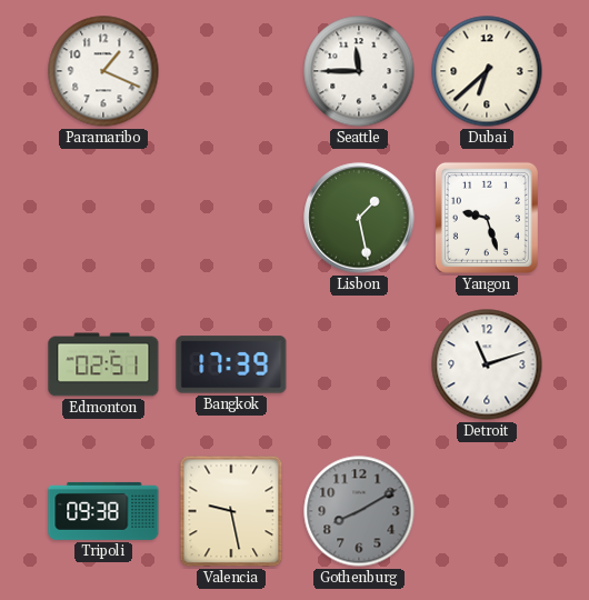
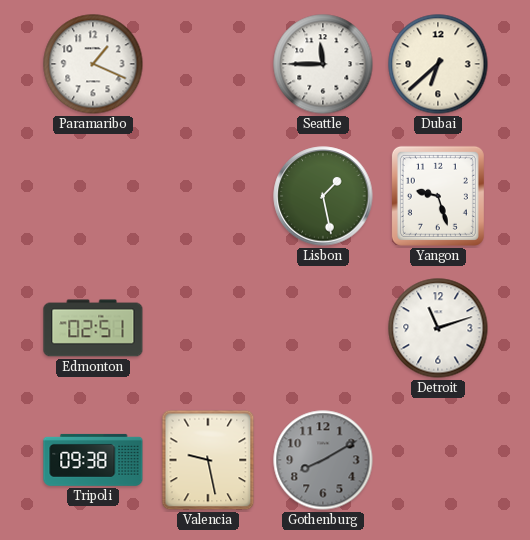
Bangkok: 17:39 -> none (231, 364)
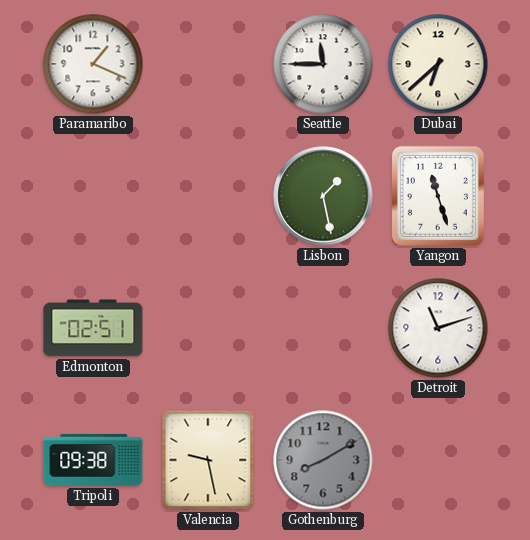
Yangon: 9:27 -> 11:27 (438, 196)
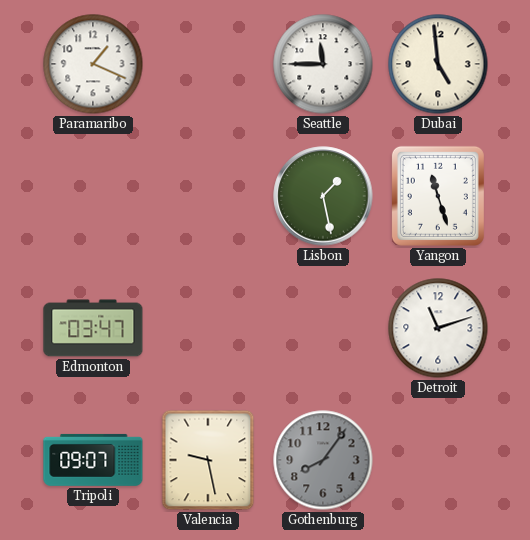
Dubai: 6:38 -> 4:59 (438, 64)
Edmonton: 02:51 -> 03:47 (93, 328)
Tripoli: 09:38 -> 09:07 (93, 460)
Gothenburg: 8:10 -> 8:06 (323, 460)
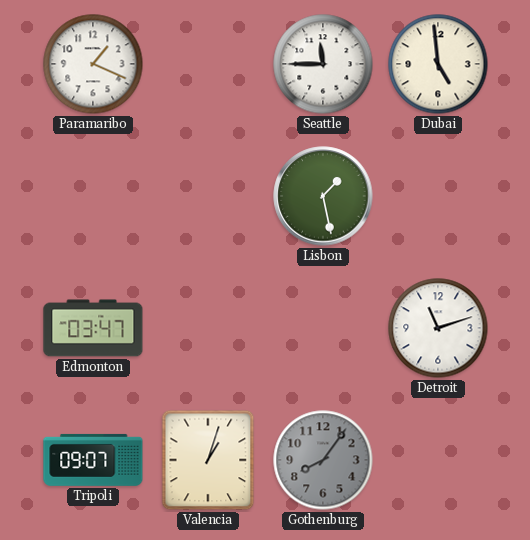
Yangon: 11:27 -> none (438, 196)
Valencia: 9:28 -> 1:03 (208, 460)
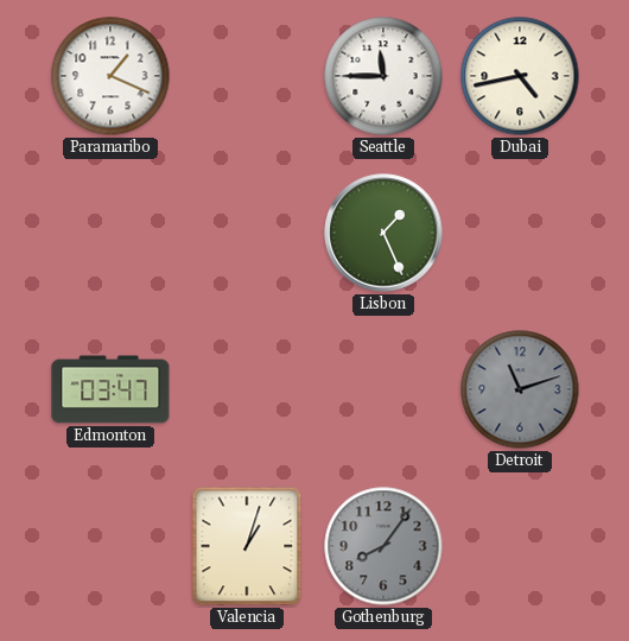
Dubai: 4:59 -> 4:43 (520, 76)
Lisbon: 1:28 -> 1:26 (383, 233)
Detroit dial: white -> grey (520, 389)
Tripoli: 09:07 -> none (93, 460)
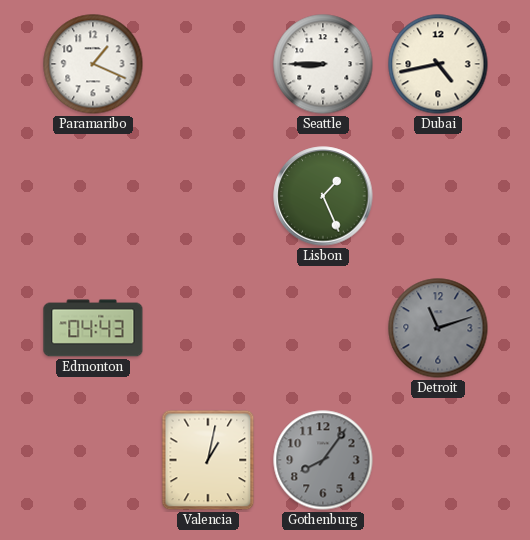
Seattle: 11:45 -> 8:45 (323, 64)
Edmonton: 03:47 -> 04:43 (93, 328)
Valencia: 1:03 -> 1:02 (208, 460)
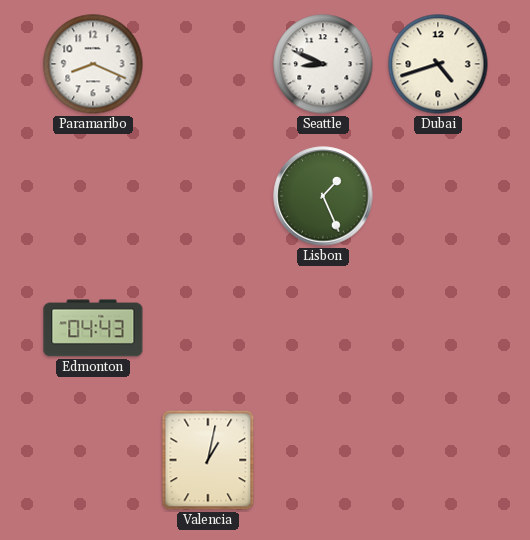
Paramaribo: 1:19 -> 8:19 (93, 64)
Seattle: 8:45 -> 8:49 (323, 64)
Dubai: 4:43 -> 4:42 (438, 64)
Detroit: 11:12 -> none (438, 328)
Gothenburg: 8:06 -> none (323, 460)
